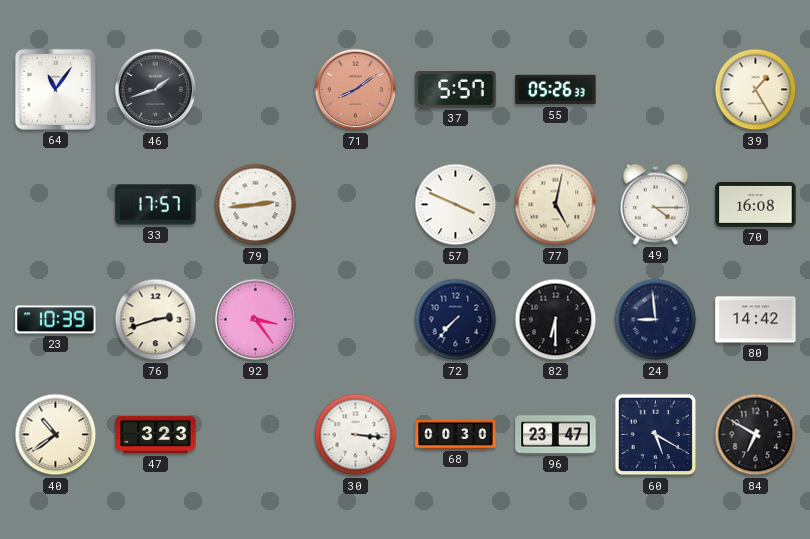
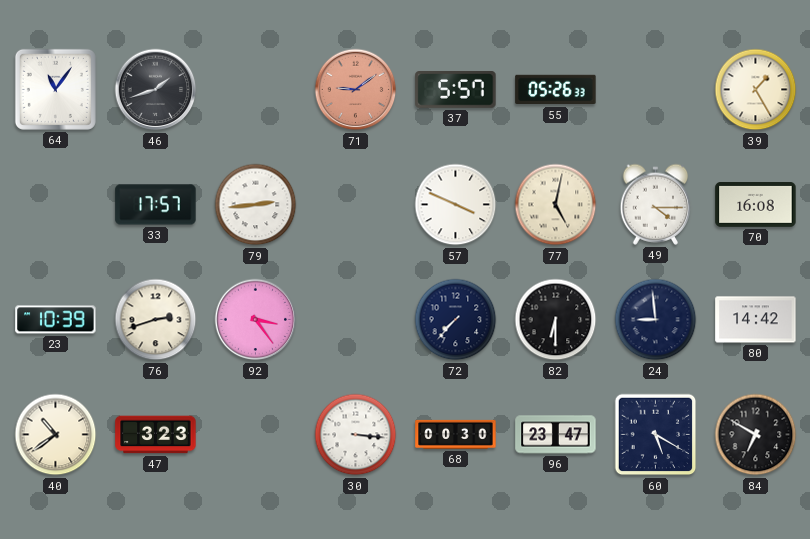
71: 8:09 -> 9:09 (356, 90)
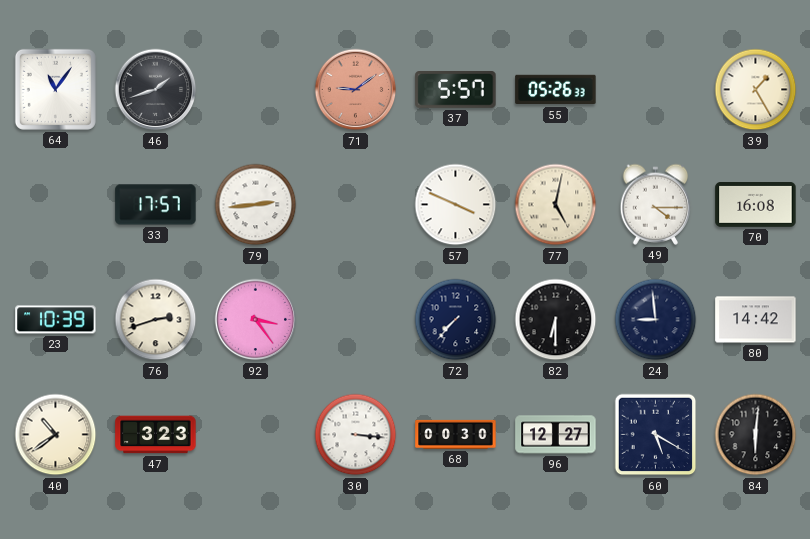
96: 23:47 -> 12:27 (556, 435)
84: 6:50 -> 6:01 (756, 435)
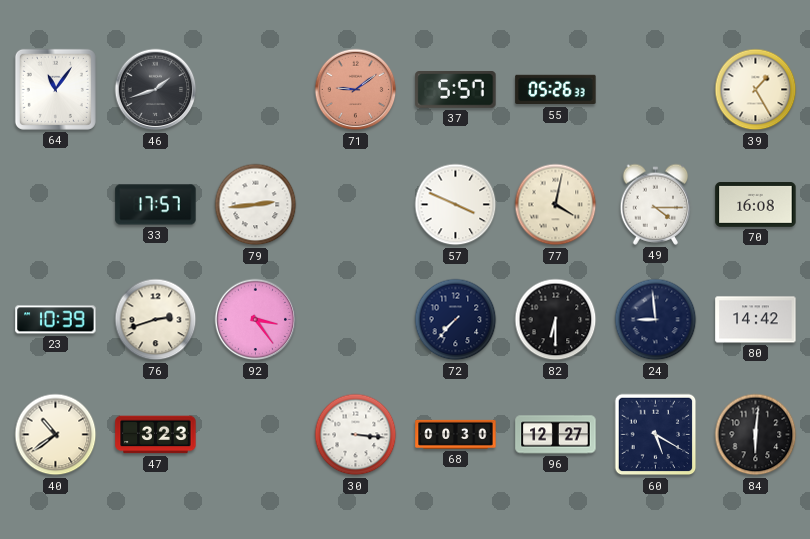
77: 5:02 -> 4:02 (556, 205)
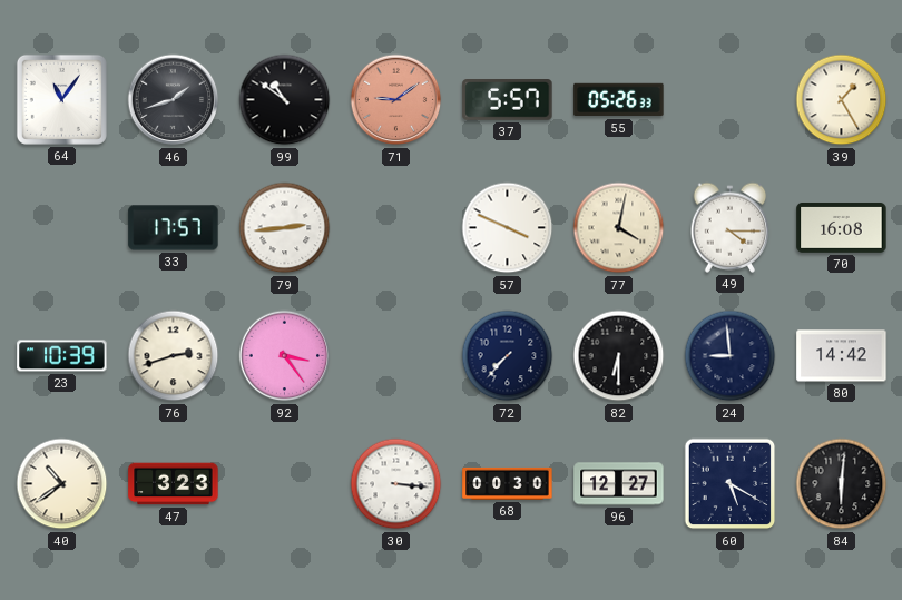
99: none -> 10:51 (285, 100)
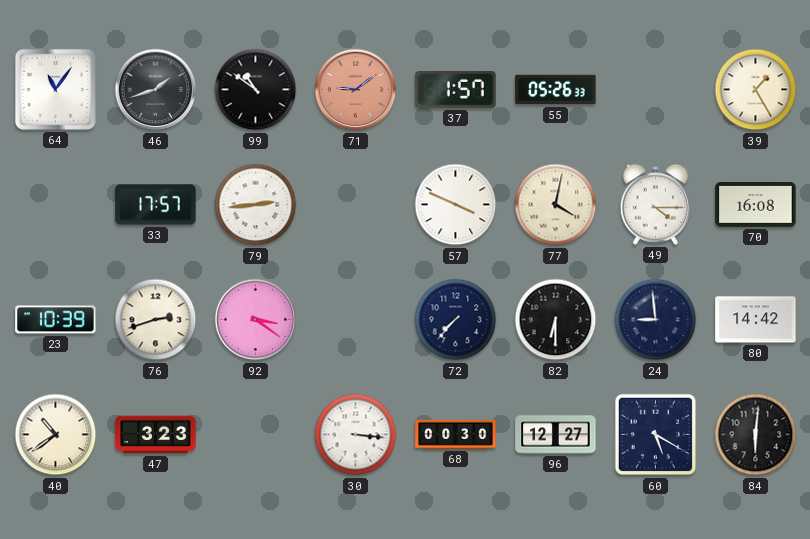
37: 5:57 -> 1:57 (456, 90)
92: 3:24 -> 3:21 (256, 320)
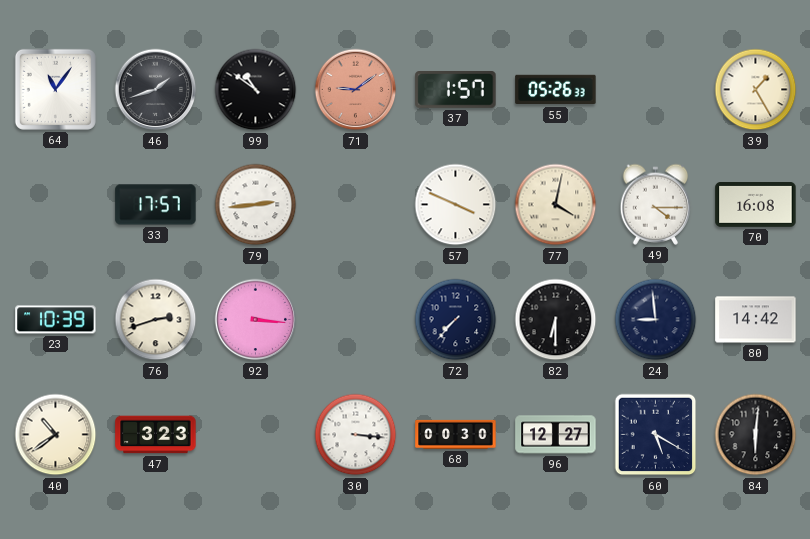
92: 3:21 -> 3:16 (256, 320)
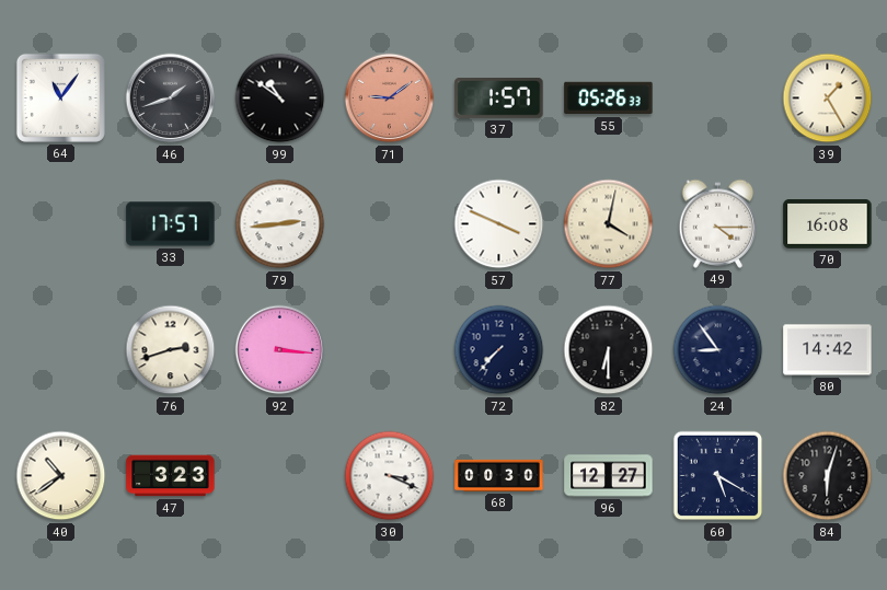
23: 10:39 -> none (56, 320)
24: 8:59 -> 8:54 (718, 350)
30: 3:16 -> 3:19 (390, 476)
84: 6:01 -> 6:03 (828, 476)
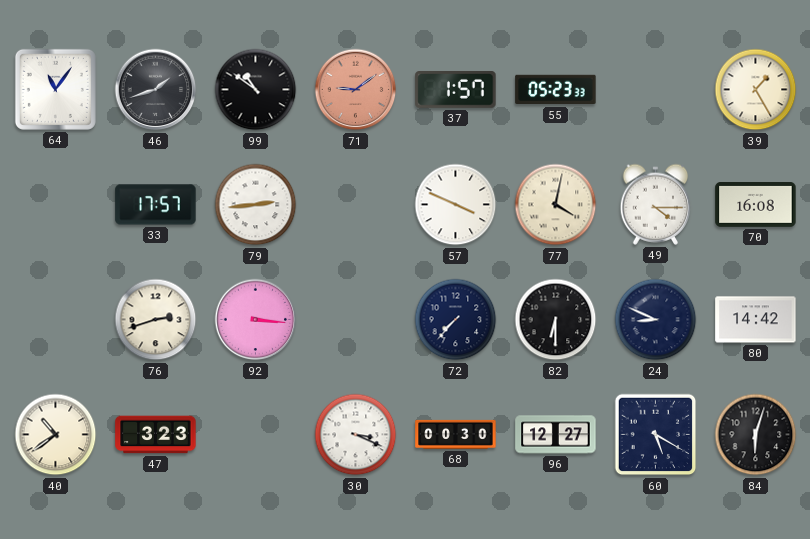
55: 05:26 -> 05:23 (556, 90)
24: 8:54 -> 8:49 (656, 320)
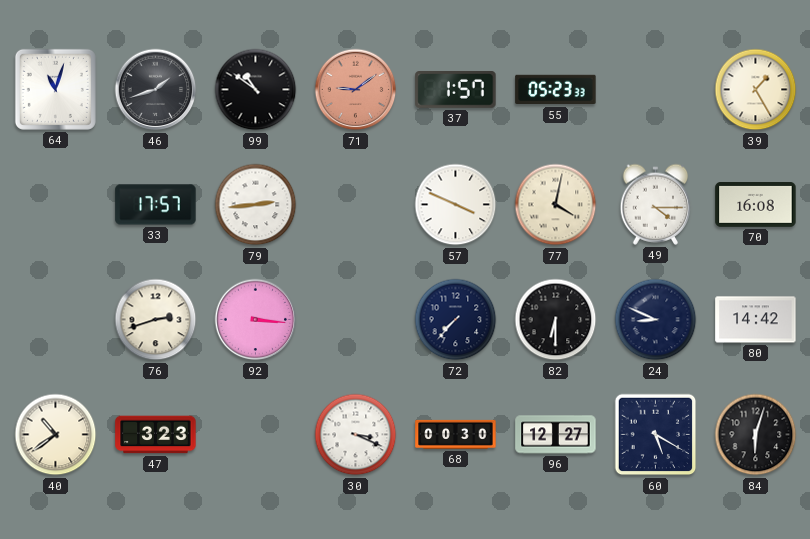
64: 11:06 -> 11:03 (55, 89)
